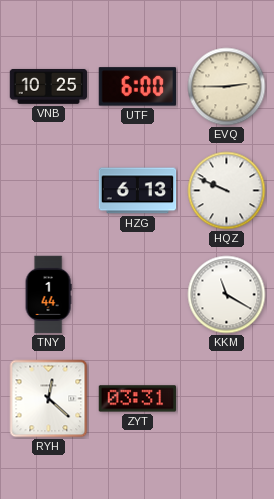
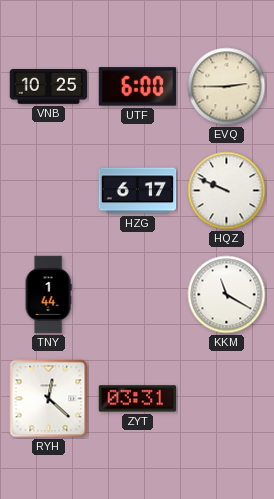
HZG: 6:13 -> 6:17 (138, 191)
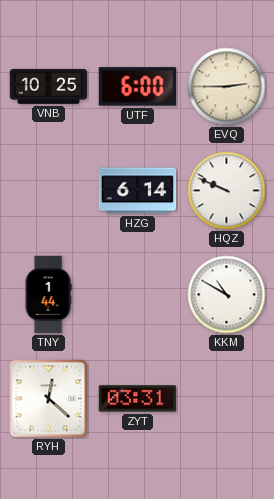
HZG: 6:17 -> 6:14 (138, 191)
KKM: 11:20 -> 10:50 (227, 295)
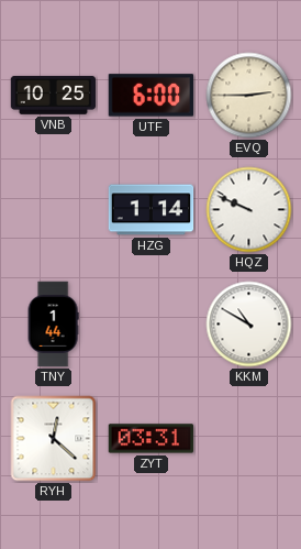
HZG: 6:14 -> 1:14 (152, 210)
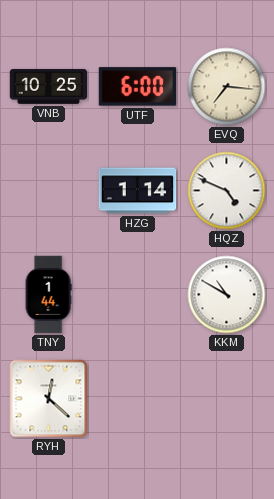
EVQ: 2:45 -> 7:16 (227, 87)
HQZ: 9:49 -> 4:49 (227, 191)
ZYT: 03:31 -> none (152, 439)
